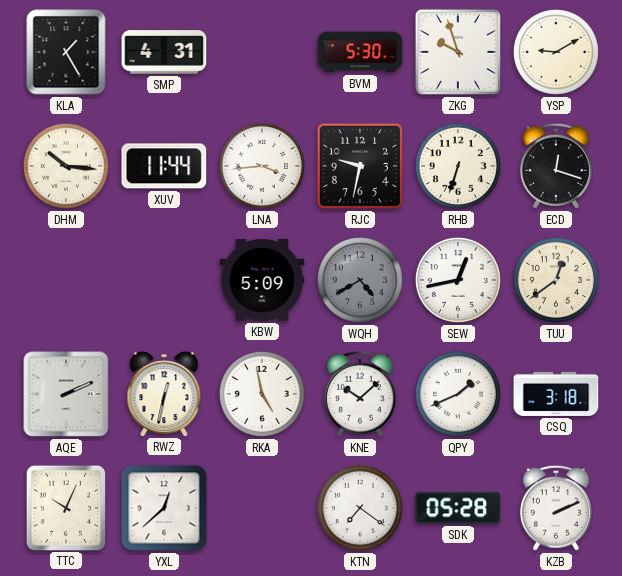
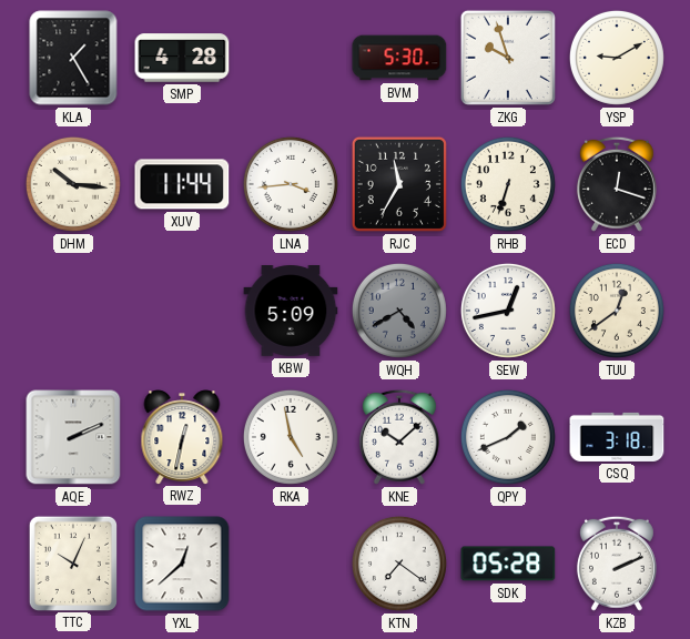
SMP: 4:31 -> 4:28 (182, 58)
RJC: 9:32 -> 11:35 (399, 184)
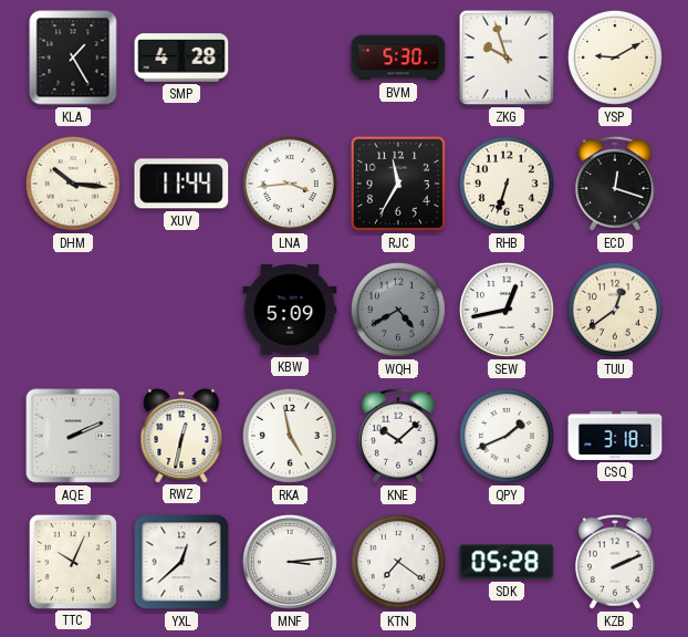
MNF: none -> 3:14 (290, 562)
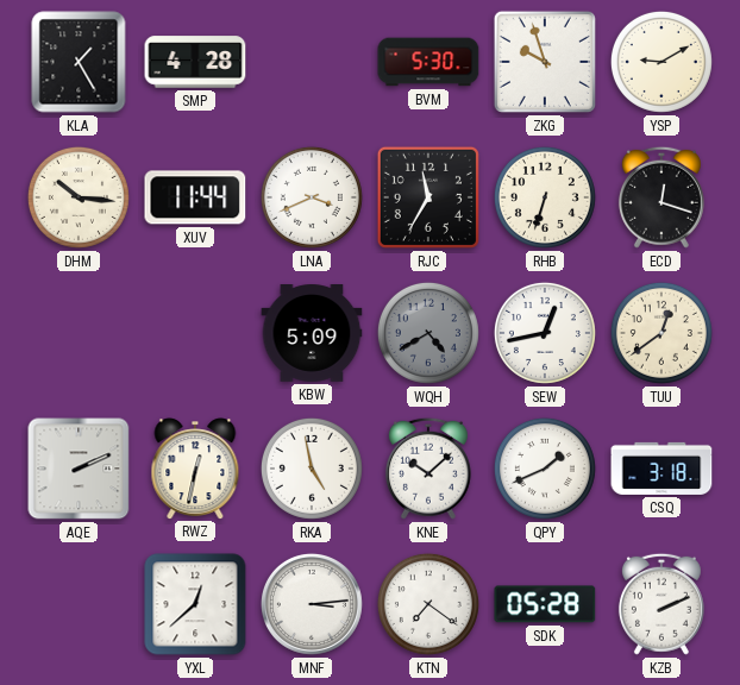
LNA: 3:44 -> 3:41 (312, 197)
TTC: 10:04 -> none (72, 561)
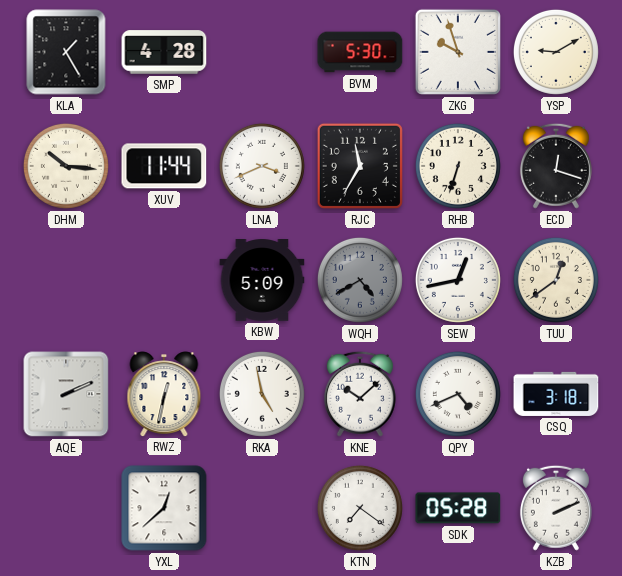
QPY: 1:41 -> 4:41 (458, 394)
MNF: 3:14 -> none (312, 604)
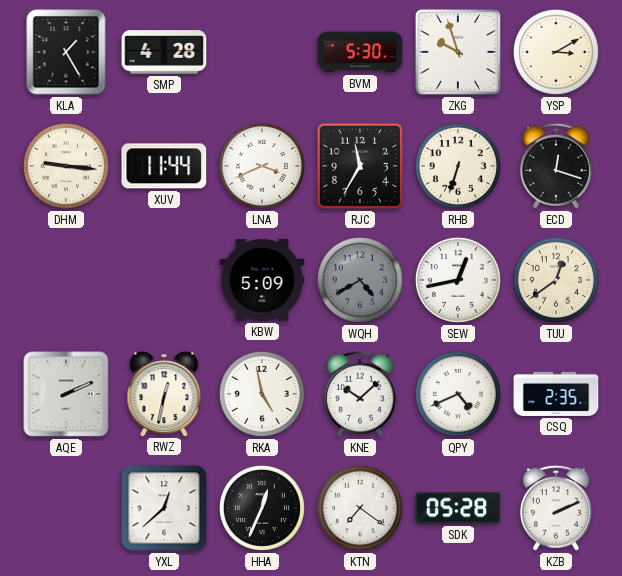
YSP: 9:10 -> 3:10 (556, 52)
DHM: 10:16 -> 9:16 (66, 166)
CSQ: 3:18 -> 2:35 (556, 394)
HHA: none -> 12:34 (262, 508)
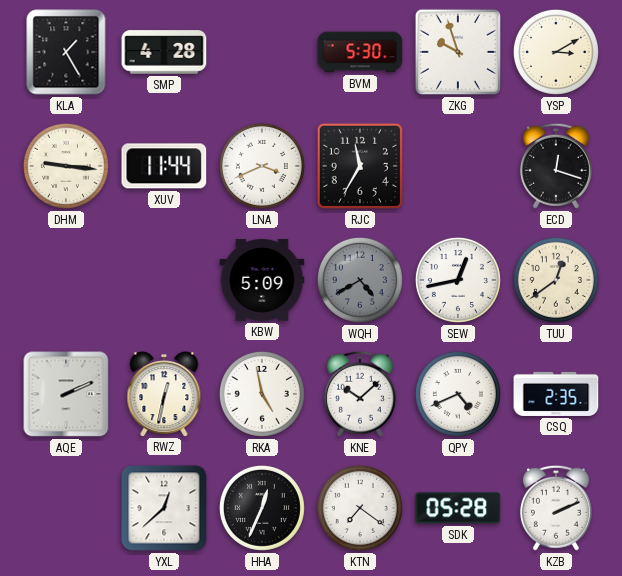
RHB: 6:33 -> none (458, 166)
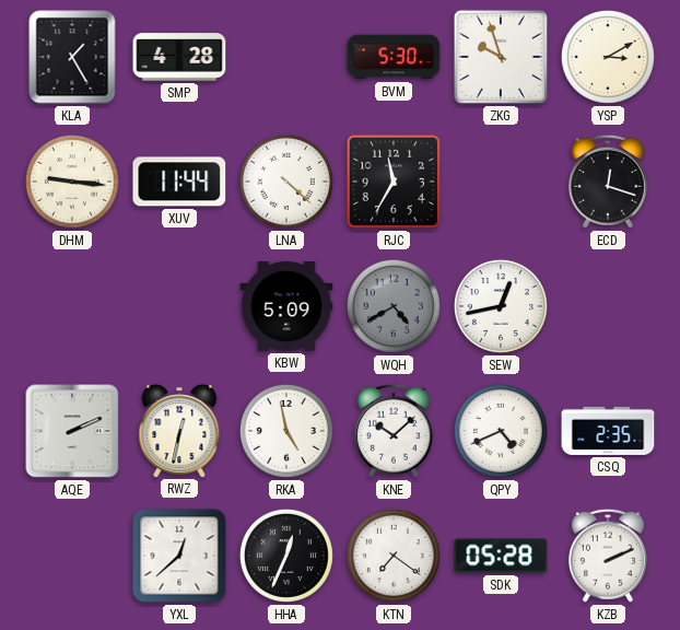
LNA: 3:41 -> 4:22 (286, 182)
TUU: 12:39 -> none (556, 280)
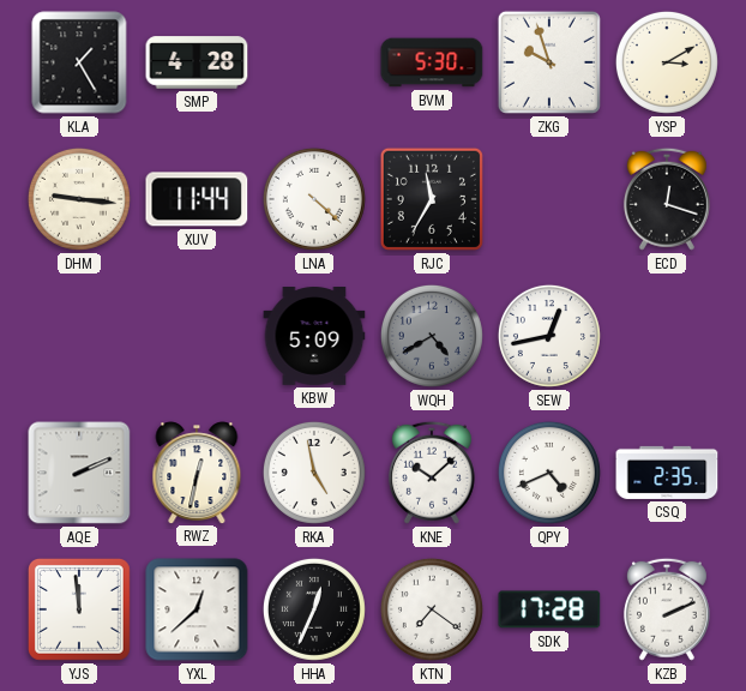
YJS: none -> 11:59 (79, 609)
SDK: 05:28 -> 17:28 (549, 609)
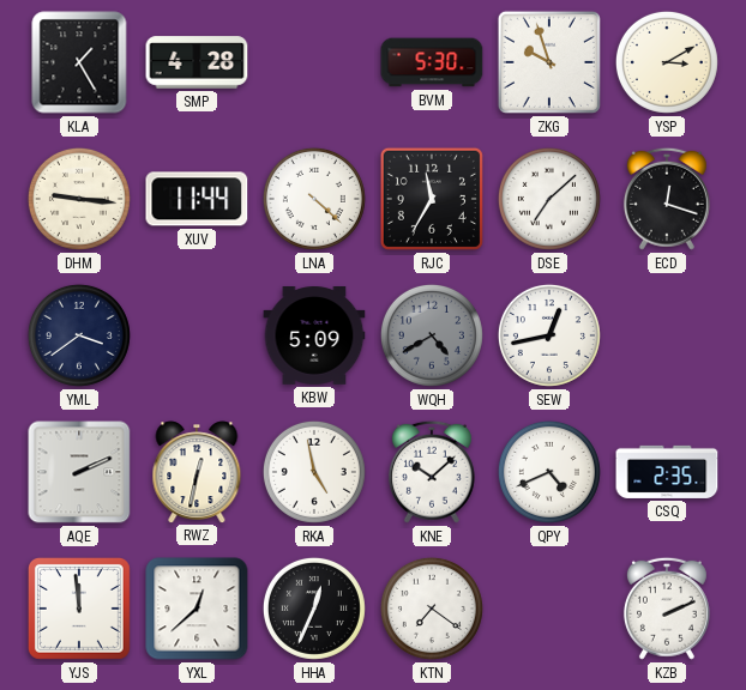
DSE: none -> 7:08 (549, 199)
YML: none -> 3:39 (79, 335)
SDK: 17:28 -> none (549, 609)
